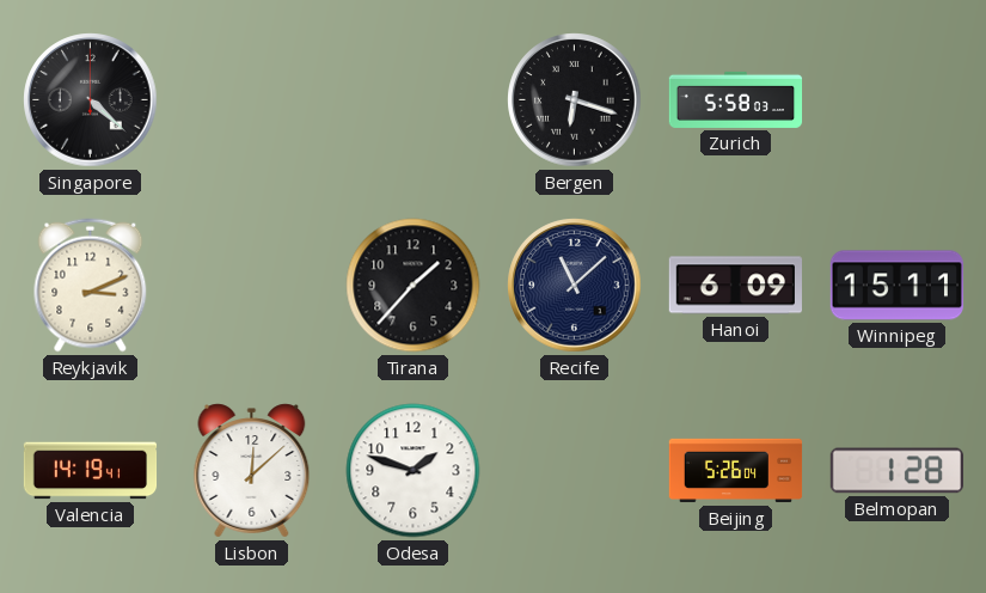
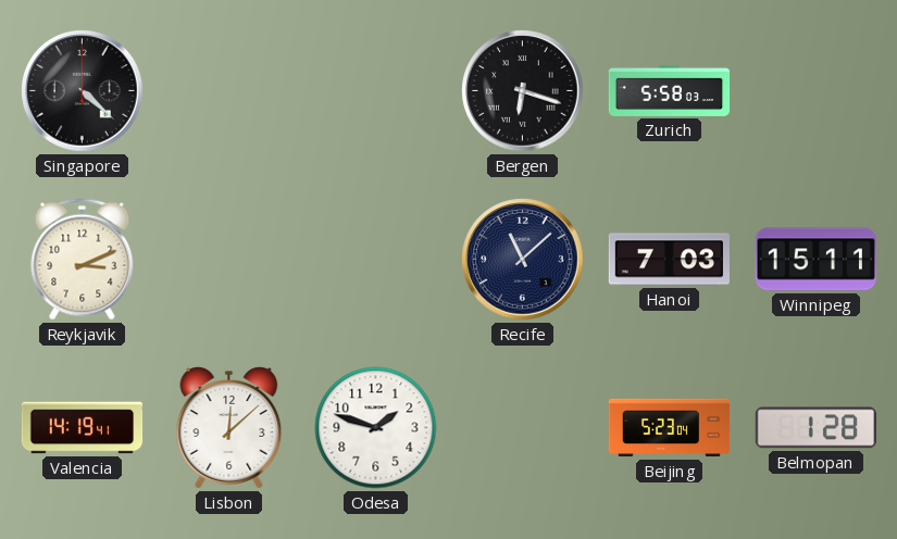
Tirana: 1:37 -> none (414, 286)
Hanoi: 6:09 -> 7:03 (669, 260)
Beijing: 5:26 -> 5:23 (670, 428)
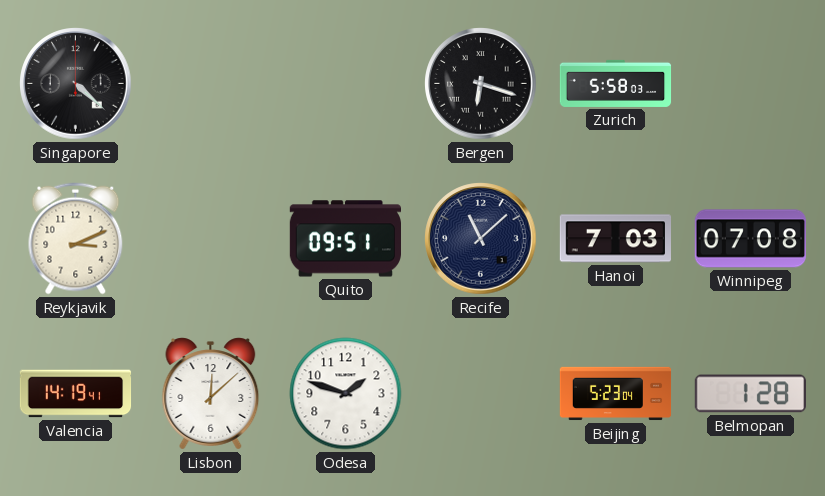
Quito: none -> 09:51 (345, 239)
Winnipeg: 15:11 -> 07:08 (750, 239)
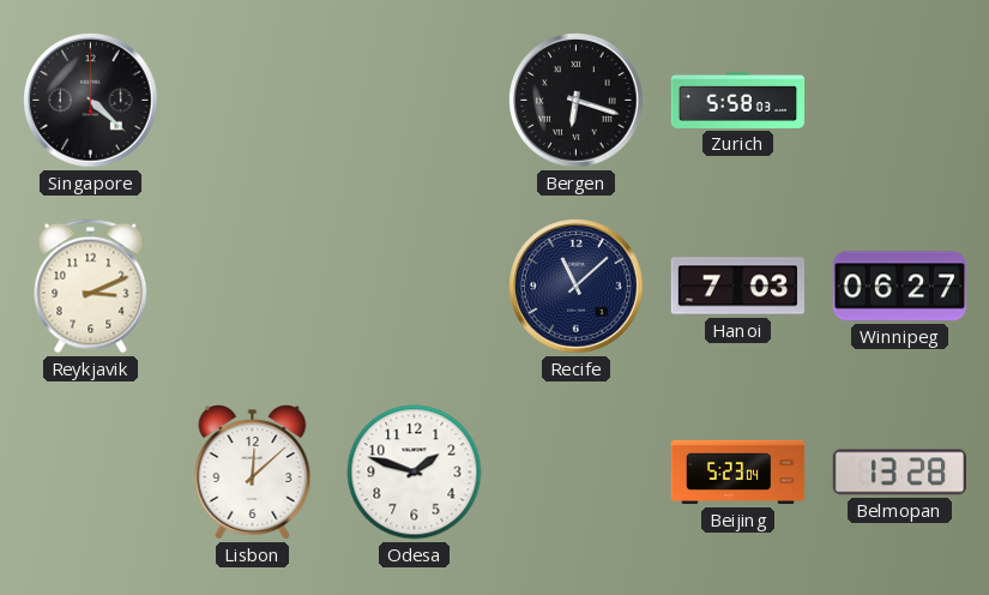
Quito: 09:51 -> none (345, 239)
Winnipeg: 07:08 -> 06:27 (899, 287)
Valencia: 14:19 -> none (76, 394)
Belmopan: 1:28 -> 13:28 (899, 473)
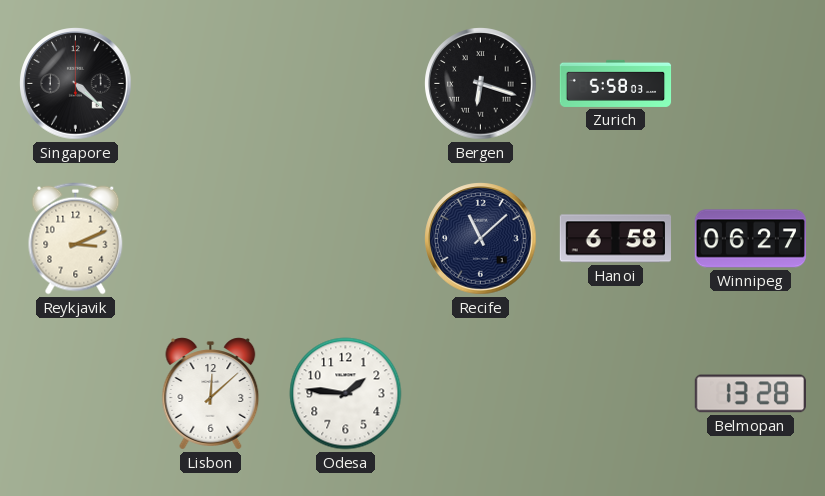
Hanoi: 7:03 -> 6:58 (615, 239)
Odesa: 1:48 -> 1:46 (346, 394)
Beijing: 5:23 -> none (738, 473)
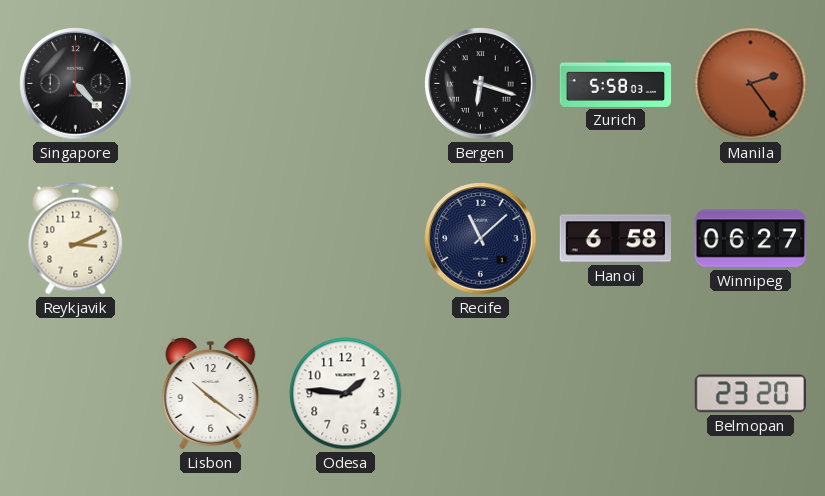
Singapore: 4:22 -> 4:23 (76, 84)
Manila: none -> 2:24 (751, 84)
Lisbon: 12:08 -> 10:21 (211, 394)
Belmopan: 13:28 -> 23:20 (750, 394)
